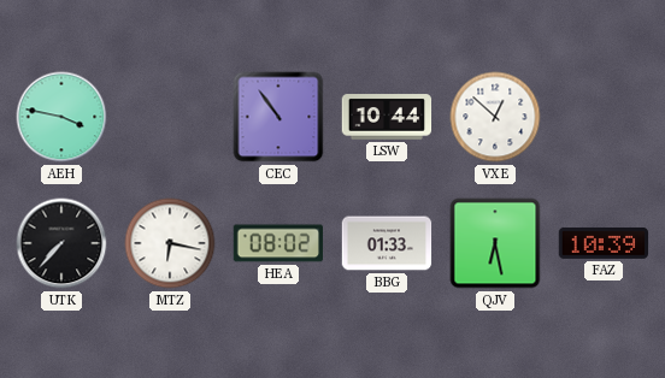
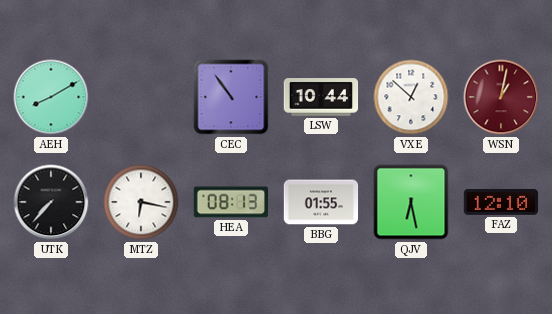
AEH: 3:47 -> 8:10 (51, 97)
WSN: none -> 1:02 (501, 97)
HEA: 08:02 -> 08:13 (230, 202)
BBG: 01:33 -> 01:55 (321, 202)
FAZ: 10:39 -> 12:10 (501, 202)
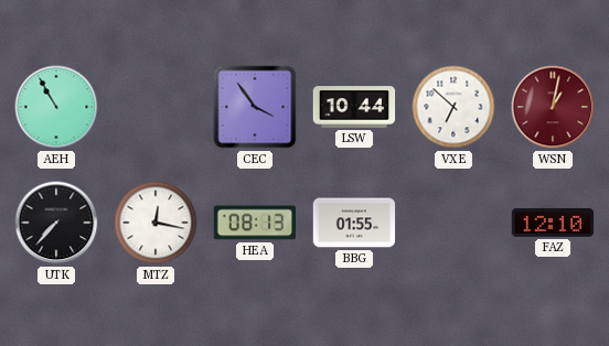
AEH: 8:10 -> 10:55 (56, 107)
CEC: 10:54 -> 3:54 (255, 107)
VXE: 12:52 -> 6:52 (453, 107)
MTZ: 6:17 -> 12:17 (156, 223)
QJV: 6:28 -> none (411, 202)
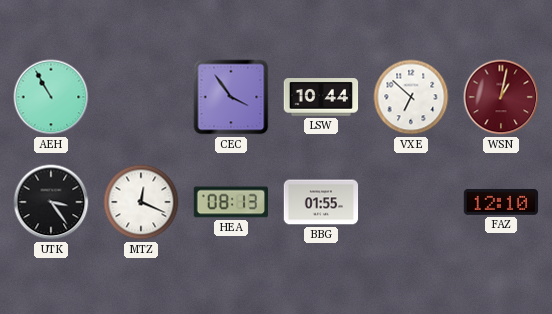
UTK: 7:37 -> 3:24 (51, 202)
MTZ: 12:17 -> 12:19 (141, 202)
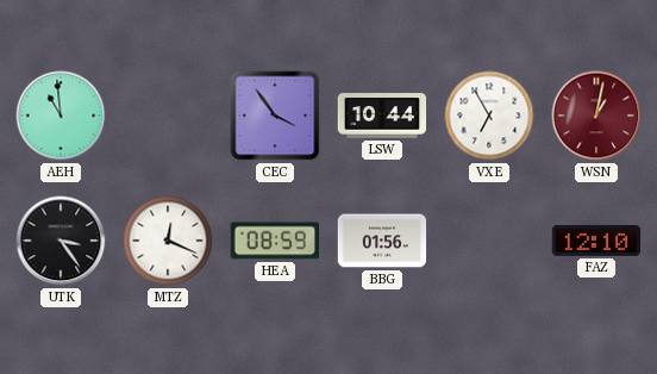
AEH: 10:55 -> 10:59 (61, 116)
VXE: 6:52 -> 6:55 (489, 116)
HEA: 08:13 -> 08:59 (274, 241)
BBG: 01:55 -> 01:56 (382, 241)
